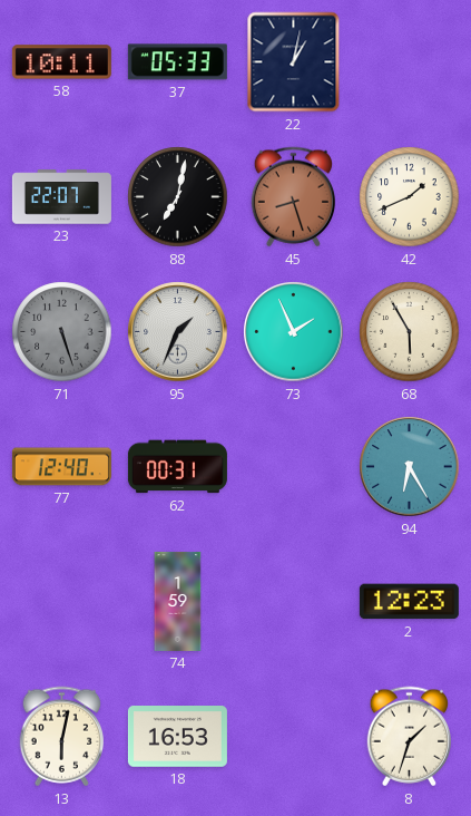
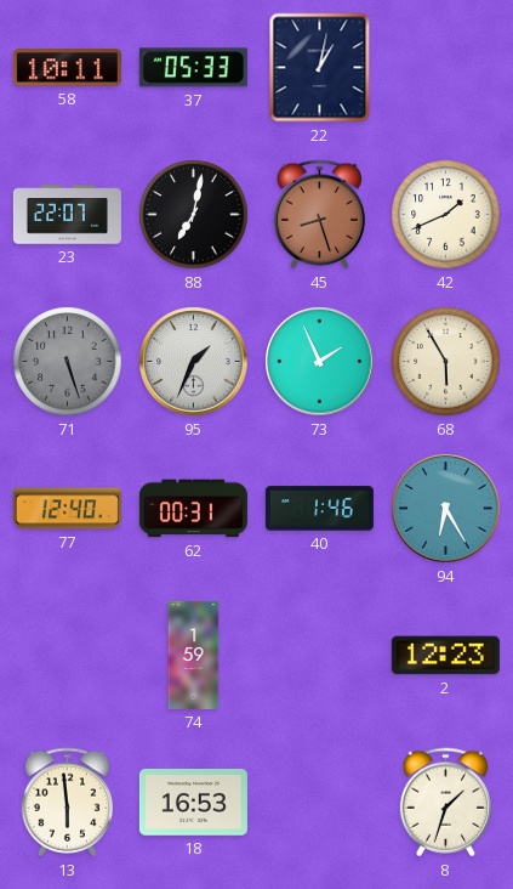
40: none -> 1:46 (319, 509)
13: 6:02 -> 5:59 (67, 803)
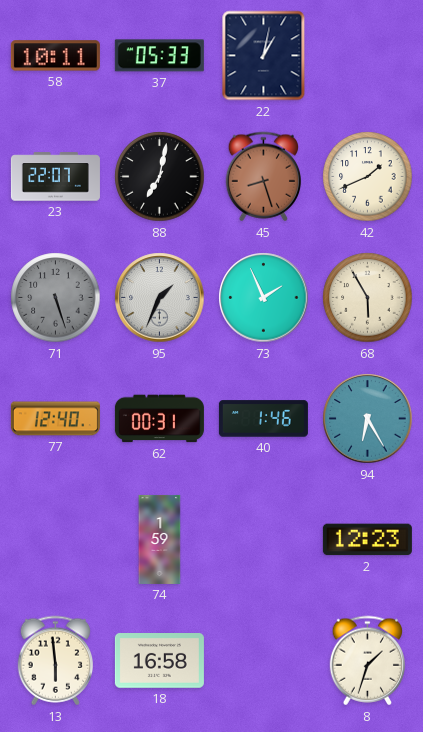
18: 16:53 -> 16:58 (159, 661)
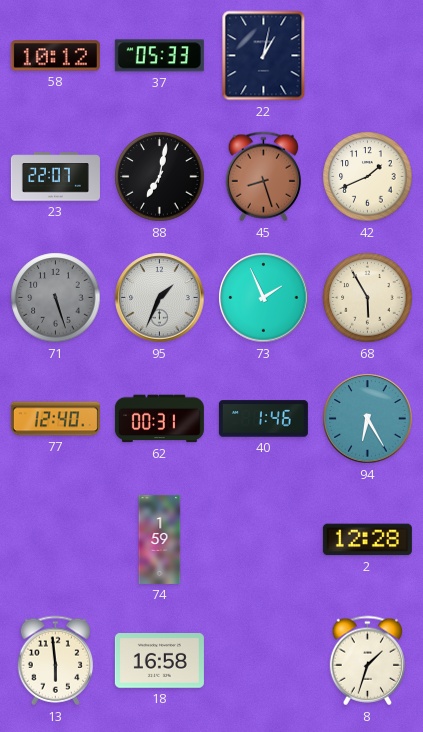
58: 10:11 -> 10:12 (55, 56)
2: 12:23 -> 12:28 (367, 540)
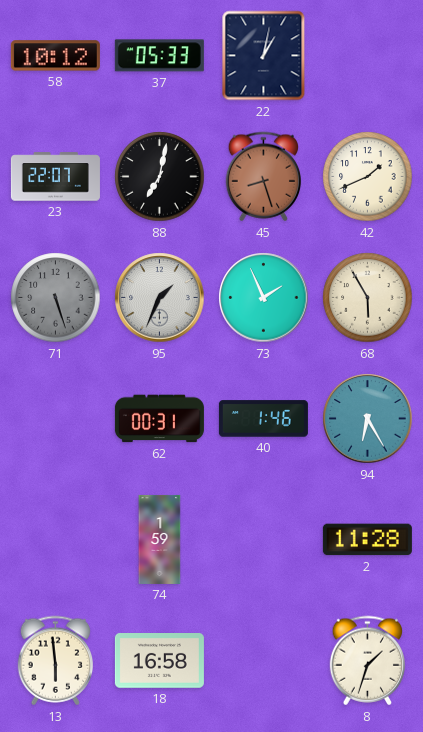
77: 12:40 -> none (55, 419)
2: 12:28 -> 11:28 (367, 540)
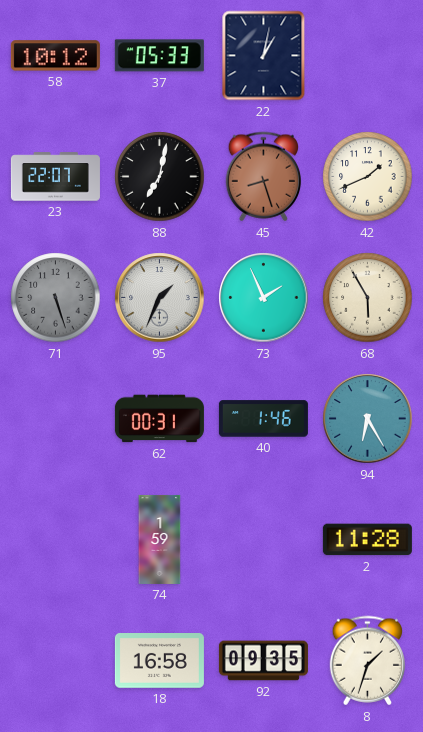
13: 5:59 -> none (55, 661)
92: none -> 09:35 (263, 661)
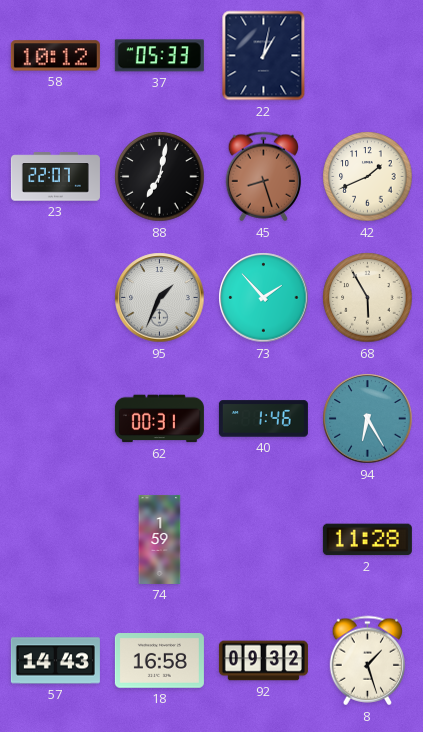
71: 5:27 -> none (56, 298)
73: 1:56 -> 1:53 (264, 298)
57: none -> 14:43 (55, 661)
92: 09:35 -> 09:32 (263, 661)
8: 1:33 -> 1:27 (367, 661)
